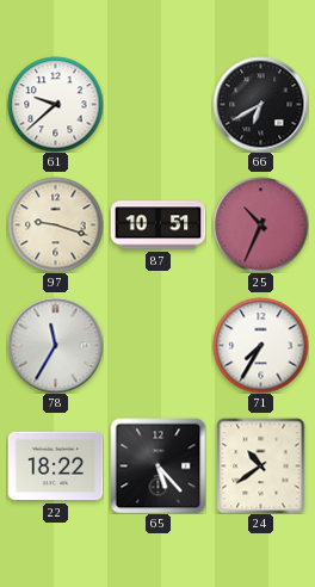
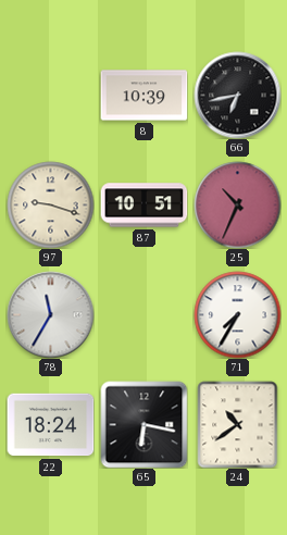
61: 9:38 -> none (55, 104)
8: none -> 10:39 (143, 96)
66: 6:40 -> 6:43 (237, 95)
22: 18:22 -> 18:24 (50, 425)
65: 5:23 -> 6:17 (143, 424)
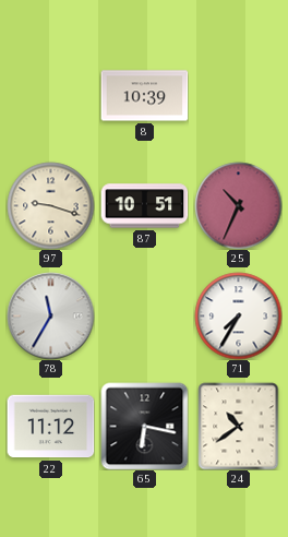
66: 6:43 -> none (237, 95)
22: 18:24 -> 11:12 (50, 427)
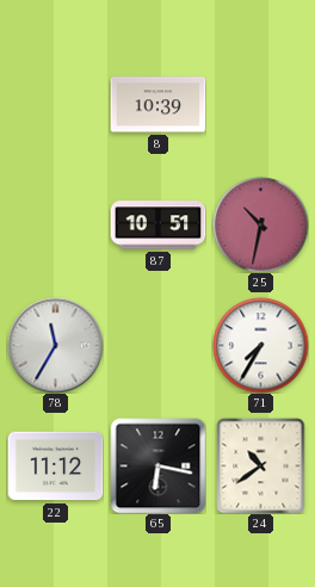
97: 9:18 -> none (50, 205)
25: 10:34 -> 10:32 (260, 224)
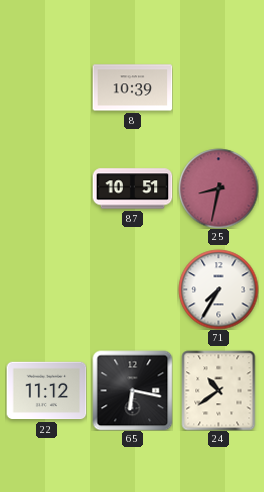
25: 10:32 -> 8:32 (218, 188)
78: 11:35 -> none (55, 345)
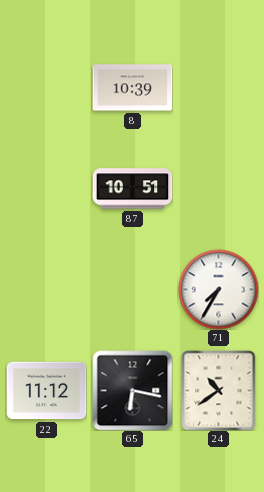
25: 8:32 -> none (218, 188)
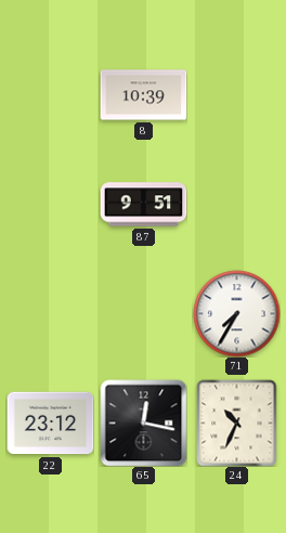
87: 10:51 -> 9:51 (143, 205)
22: 11:12 -> 23:12 (50, 424)
65: 6:17 -> 12:17 (143, 422)
24: 10:39 -> 10:34 (237, 422)
